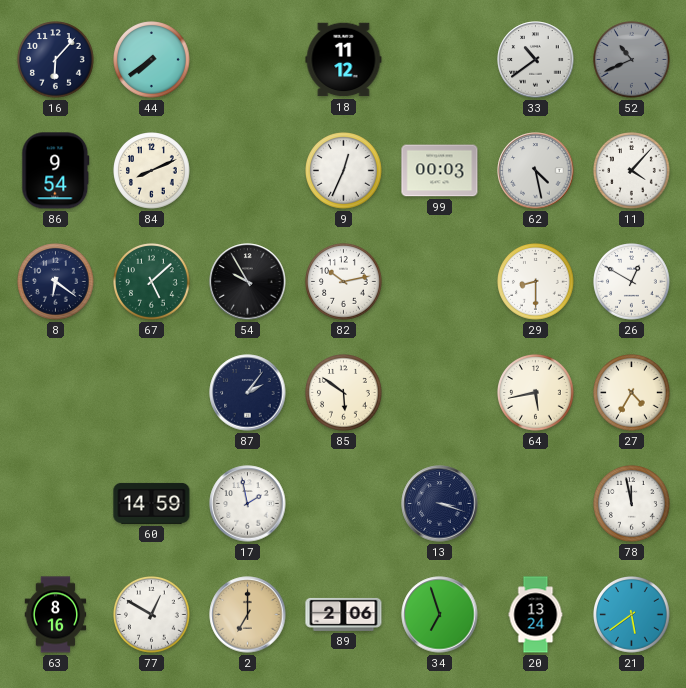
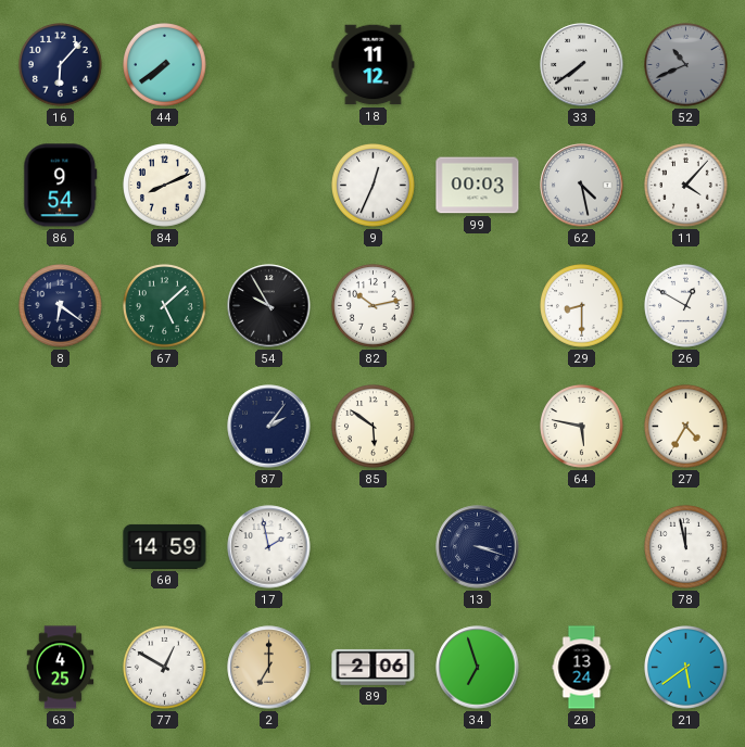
33: 10:39 -> 7:39 (582, 65)
64: 5:43 -> 5:47 (582, 427)
63: 8:16 -> 4:25 (61, 668)
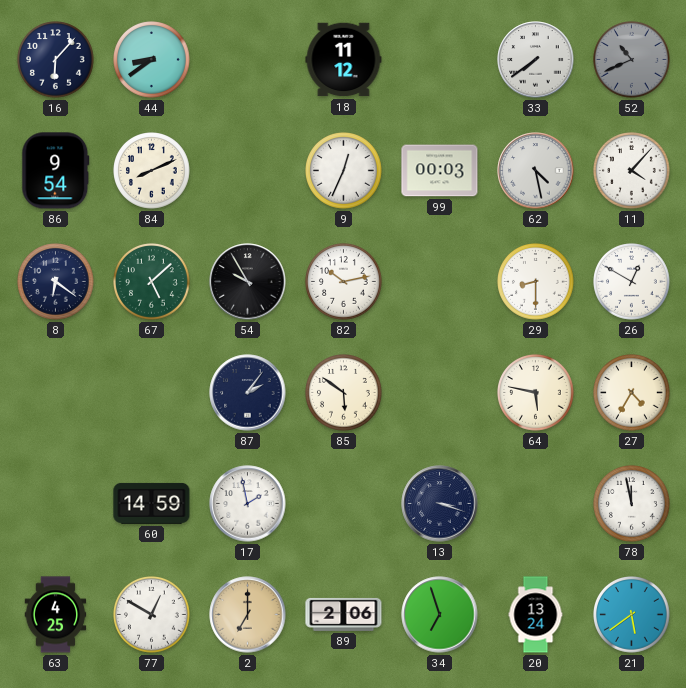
44: 7:39 -> 8:39 (152, 60)
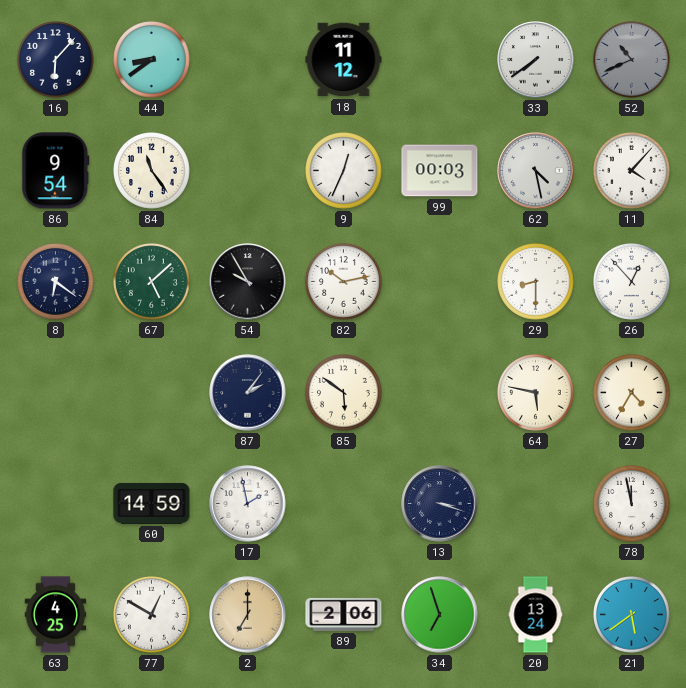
84: 8:11 -> 11:24 (152, 171)
26: 12:50 -> 12:53 (632, 282)
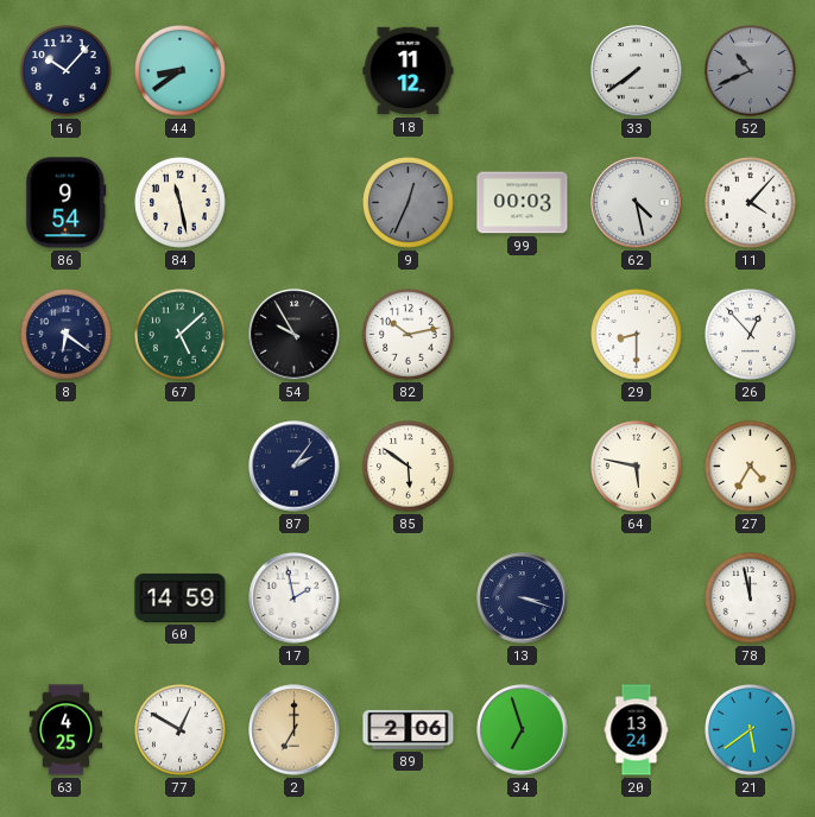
16: 6:07 -> 10:07 (67, 71)
84: 11:24 -> 11:28 (181, 203)
9 dial: white -> grey (409, 203)
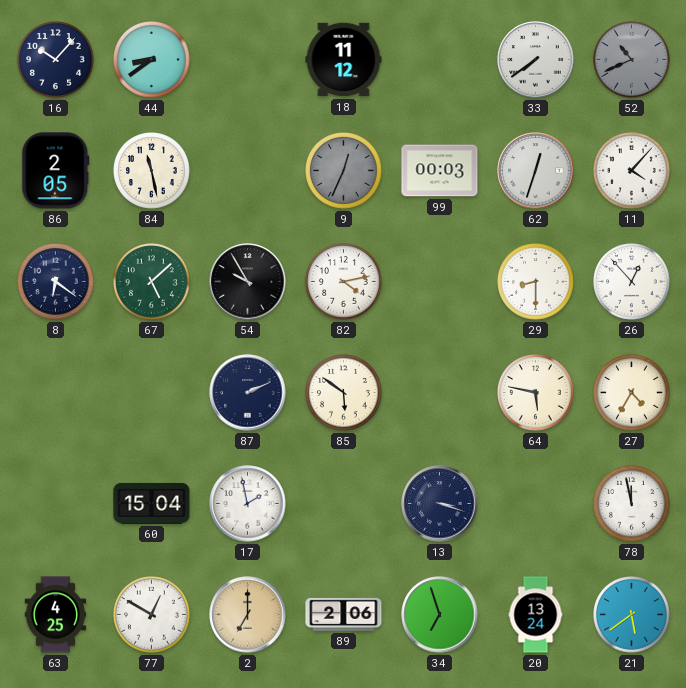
86: 9:54 -> 2:05 (56, 171)
62: 4:28 -> 12:33 (536, 171)
82: 10:13 -> 4:13 (344, 282)
87: 2:06 -> 2:11 (248, 393)
60: 14:59 -> 15:04 (152, 503)
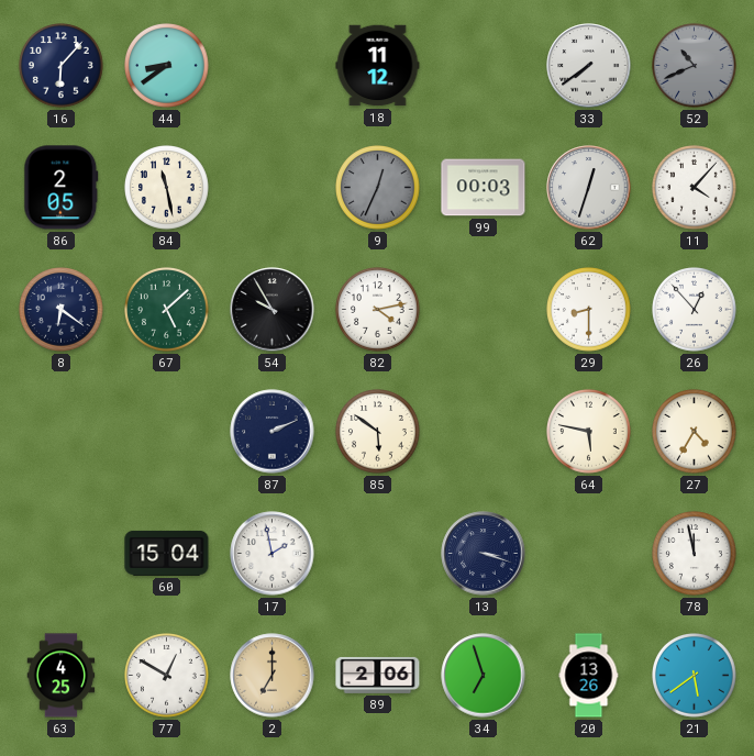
16: 10:07 -> 6:07 (62, 66)
20: 13:24 -> 13:26 (589, 676)
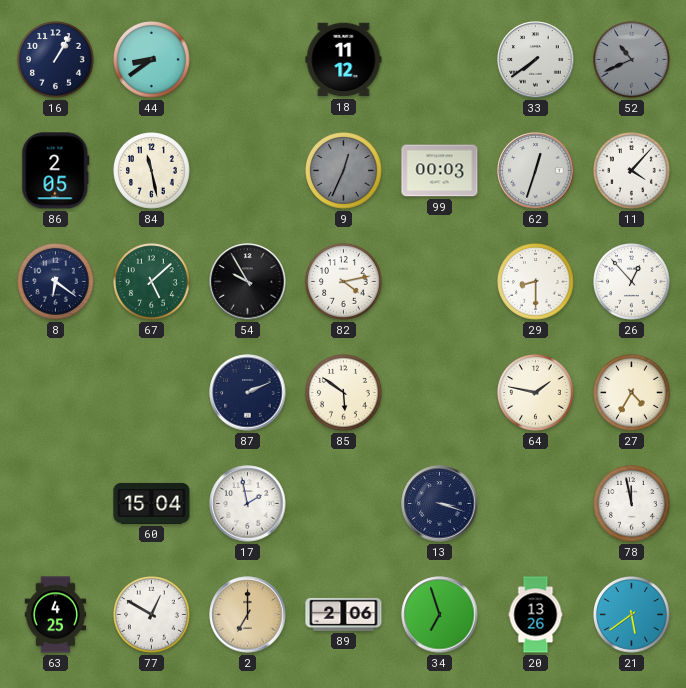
16: 6:07 -> 1:05 (56, 60)
64: 5:47 -> 1:47 (536, 393)
